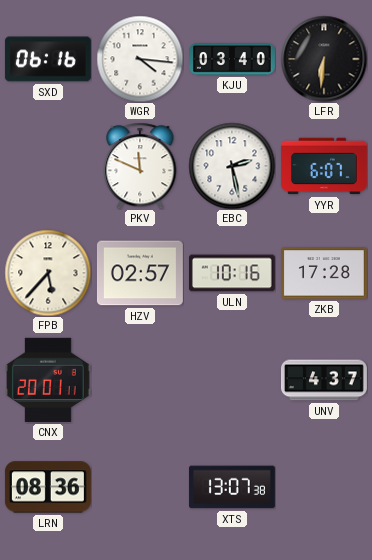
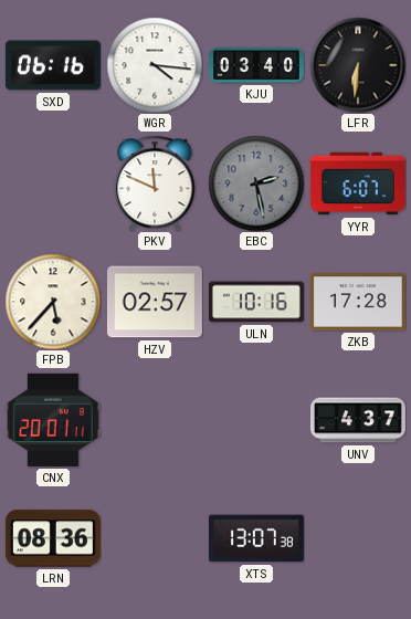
EBC dial: white -> grey (256, 183)
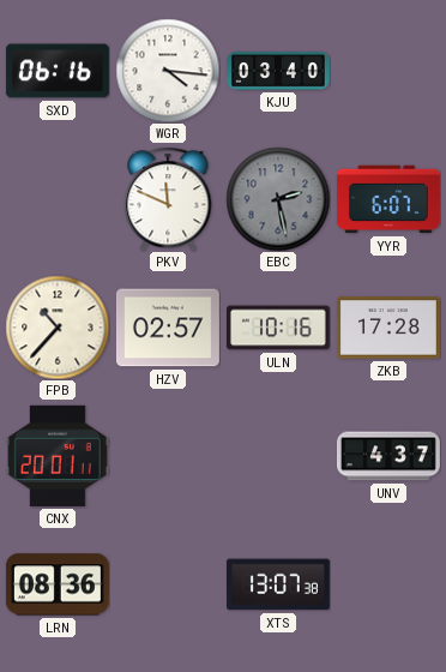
LFR: 6:31 -> none (358, 65)
FPB: 5:37 -> 10:37 (58, 328)
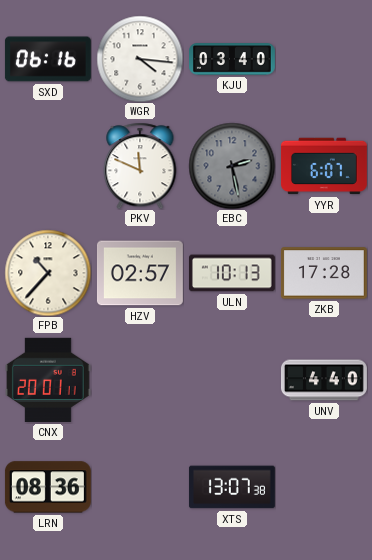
ULN: 10:16 -> 10:13 (232, 273)
UNV: 4:37 -> 4:40 (325, 380)
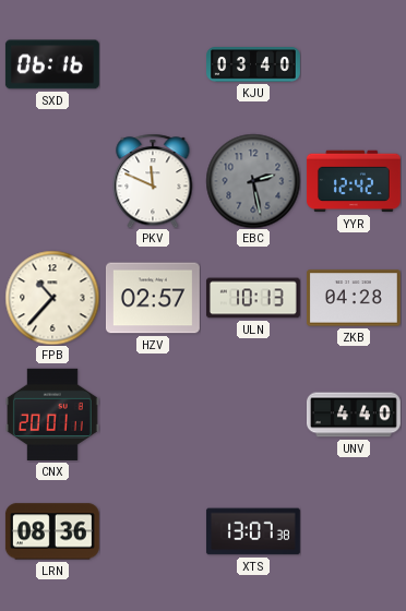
WGR: 4:16 -> none (140, 59)
YYR: 6:07 -> 12:42 (354, 181)
ZKB: 17:28 -> 04:28 (354, 298)
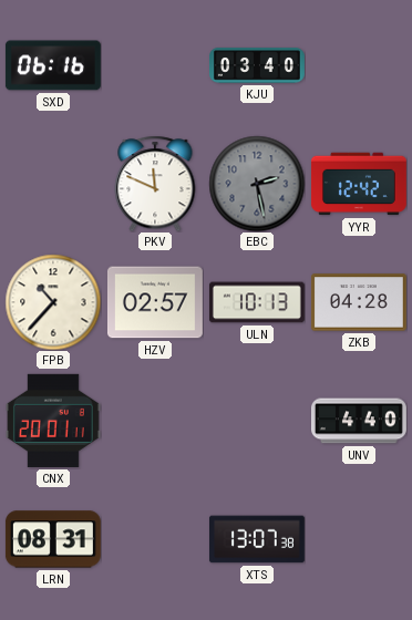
LRN: 08:36 -> 08:31 (53, 539)
